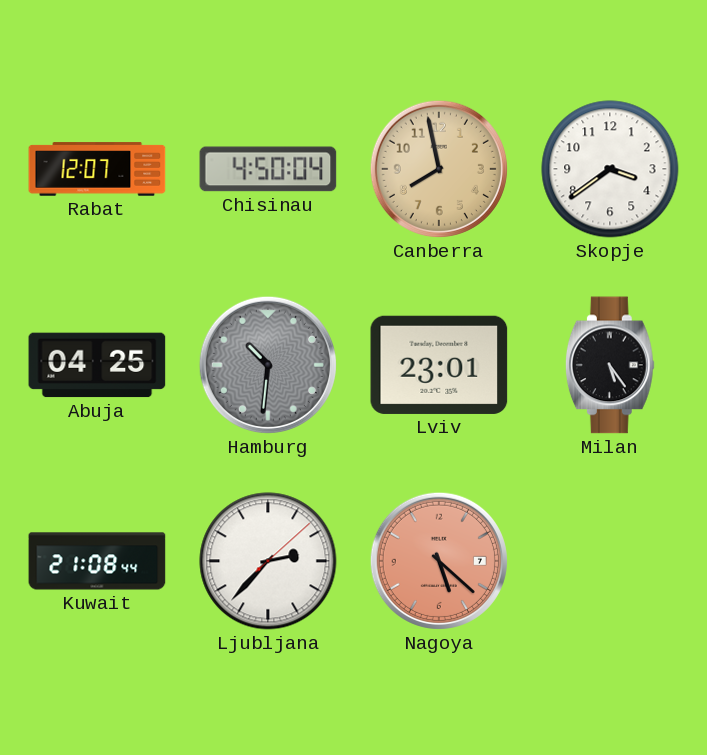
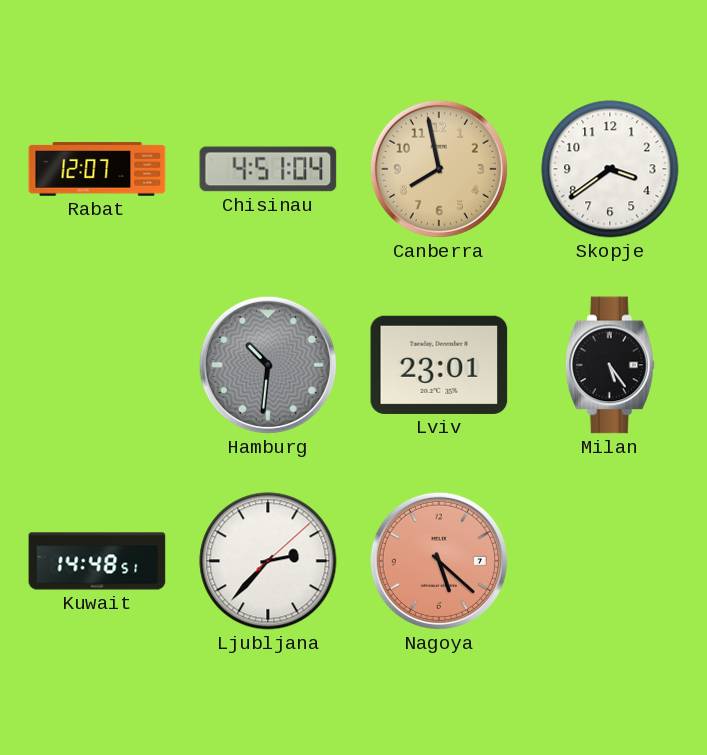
Chisinau: 4:50 -> 4:51 (268, 169)
Abuja: 04:25 -> none (97, 365)
Kuwait: 21:08 -> 14:48 (97, 561)
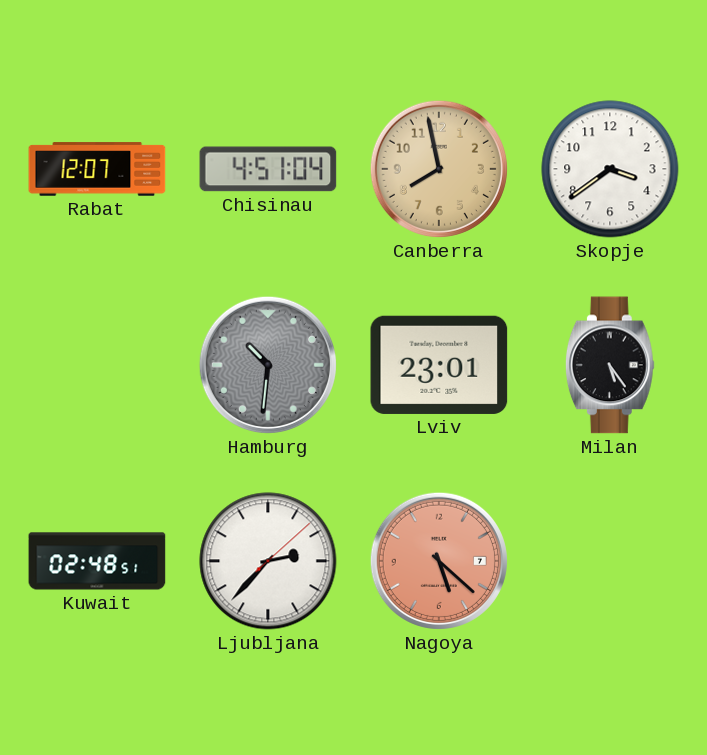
Kuwait: 14:48 -> 02:48 (97, 561)
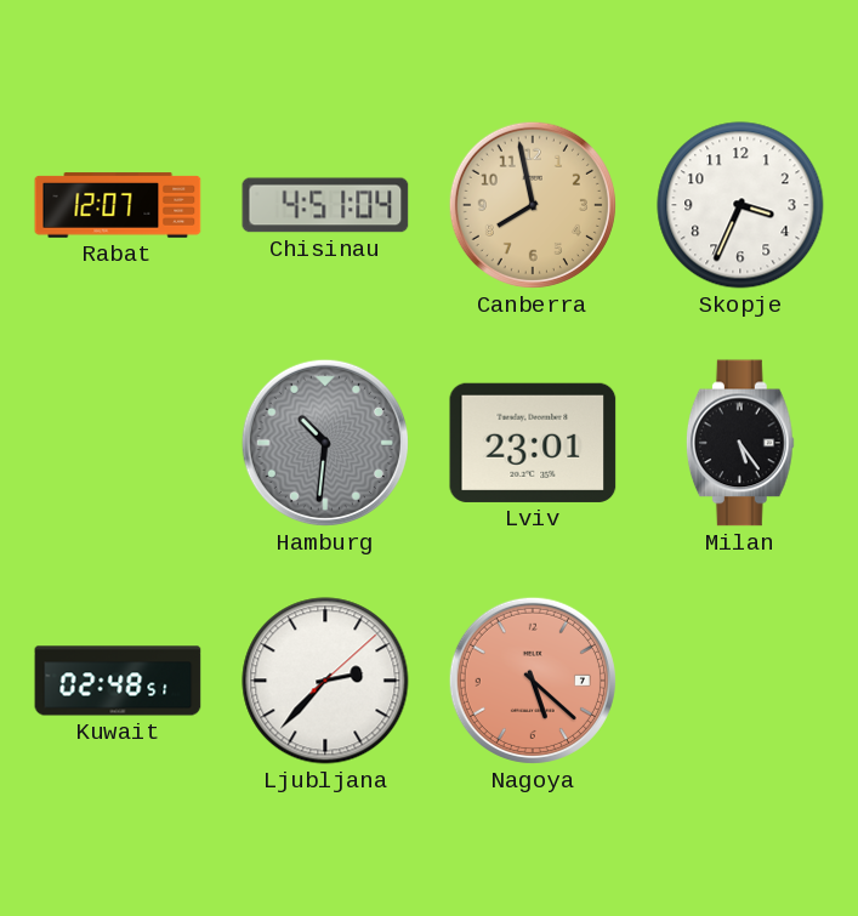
Skopje: 3:39 -> 3:34 (740, 205)
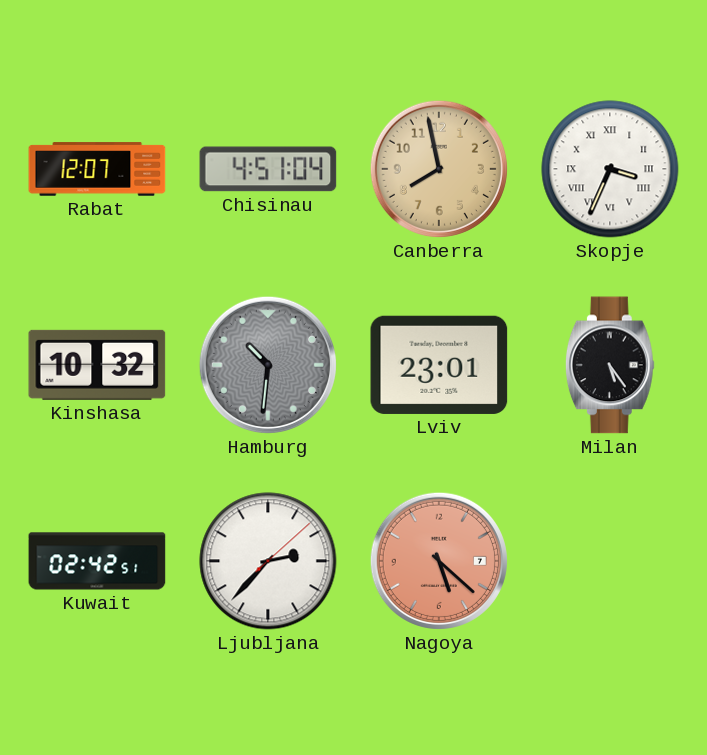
Skopje numerals: Arabic -> Roman (610, 169)
Kinshasa: none -> 10:32 (97, 365)
Kuwait: 02:48 -> 02:42 (97, 561)
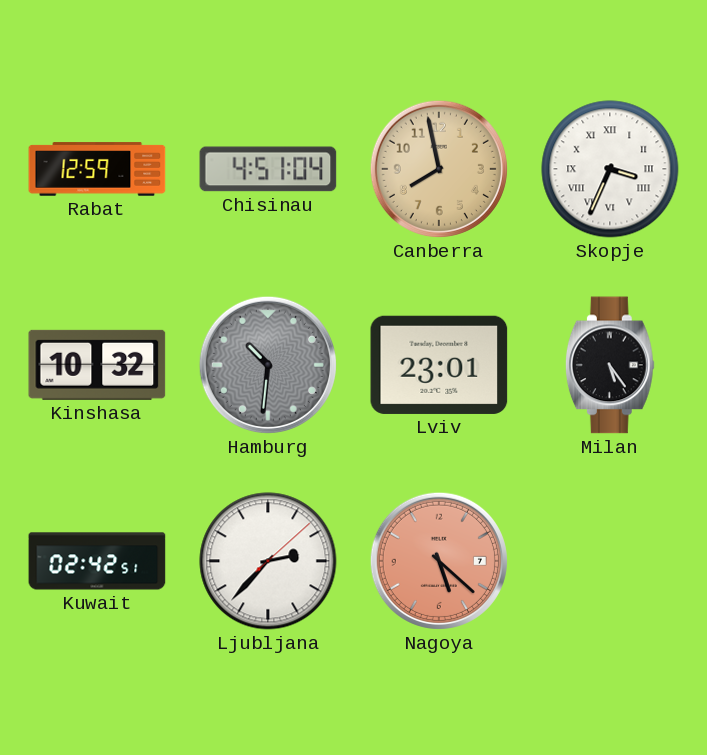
Rabat: 12:07 -> 12:59 (97, 169)
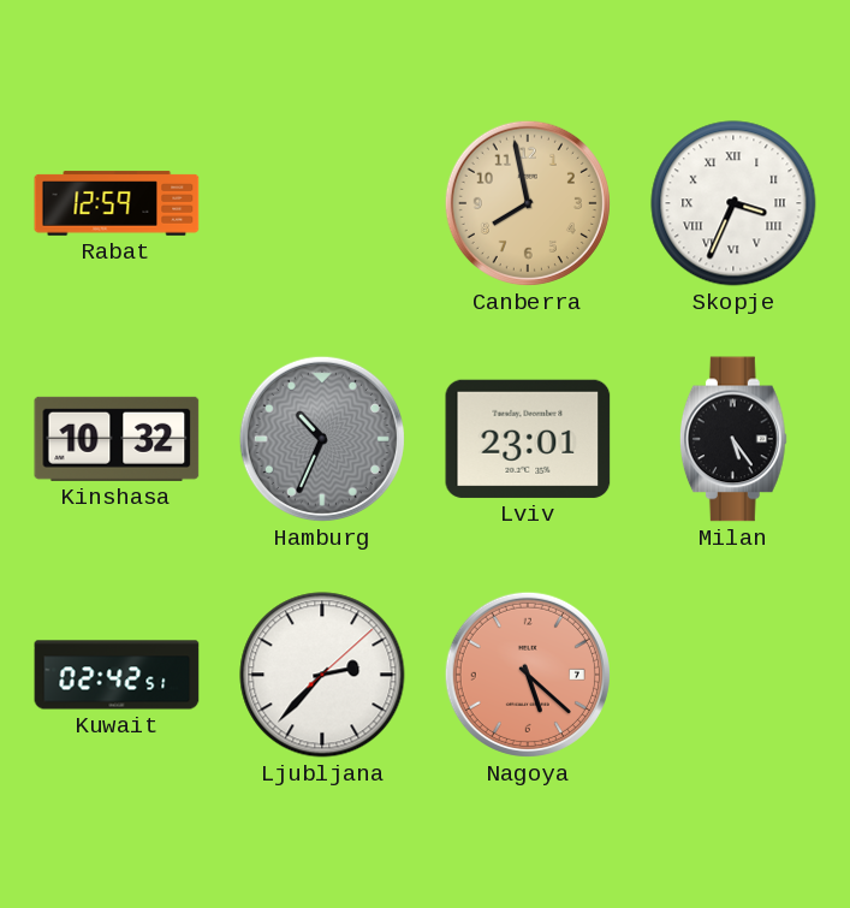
Chisinau: 4:51 -> none (268, 169)
Hamburg: 10:31 -> 10:34 (322, 439)
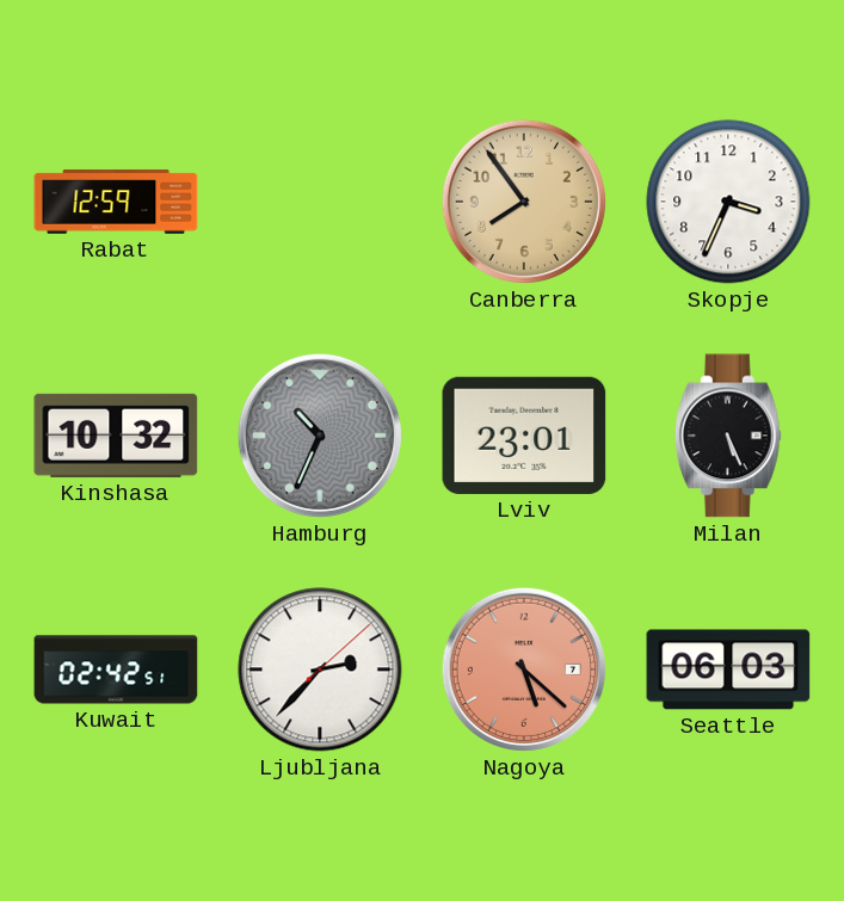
Canberra: 7:58 -> 7:54 (524, 202)
Skopje numerals: Roman -> Arabic (728, 202)
Milan: 5:24 -> 5:26 (728, 436)
Seattle: none -> 06:03 (728, 669)
